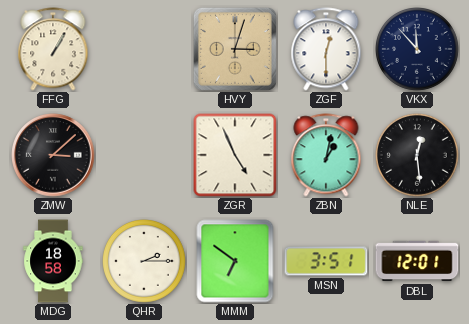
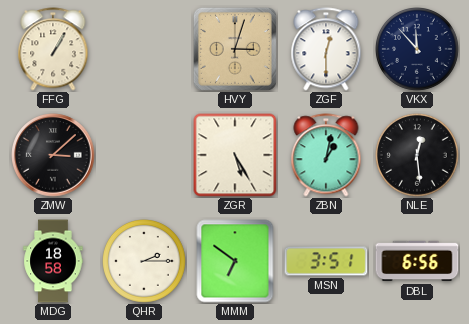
ZGR: 4:56 -> 5:25 (235, 155)
DBL: 12:01 -> 6:56 (417, 261)
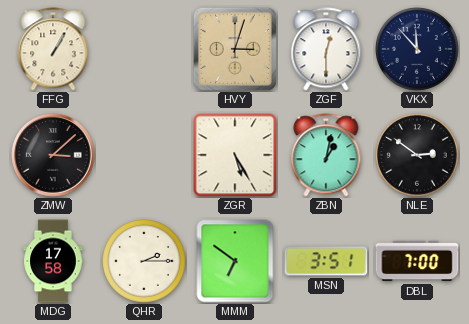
NLE: 12:29 -> 2:51 (418, 156)
MDG: 18:58 -> 17:58 (53, 261)
DBL: 6:56 -> 7:00 (417, 261)
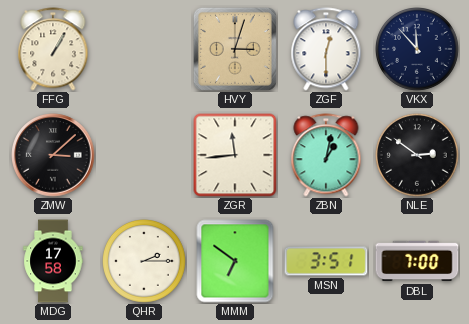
ZGR: 5:25 -> 11:44 (235, 155)
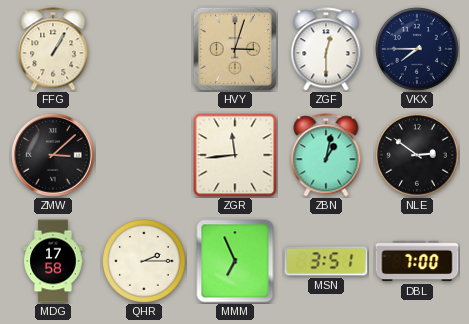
VKX: 11:53 -> 7:45 (418, 50)
MMM: 6:51 -> 6:56 (235, 261)
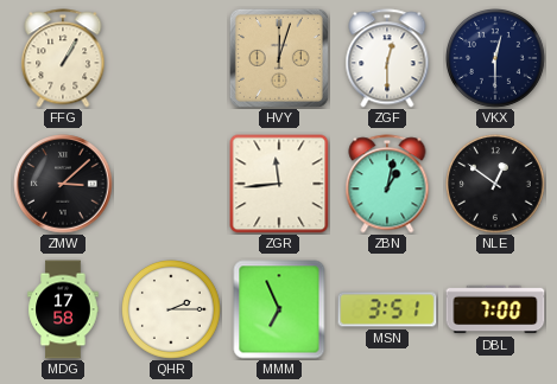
HVY: 3:03 -> 12:03 (279, 58)
VKX: 7:45 -> 12:30 (496, 59)
NLE: 2:51 -> 12:51 (496, 185)
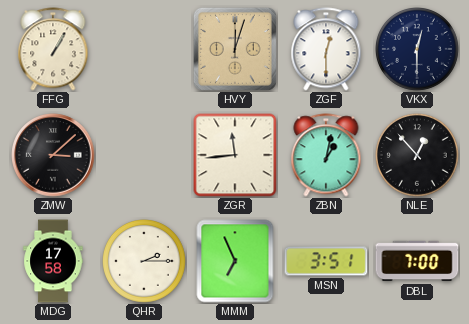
NLE: 12:51 -> 12:53 (418, 156)
